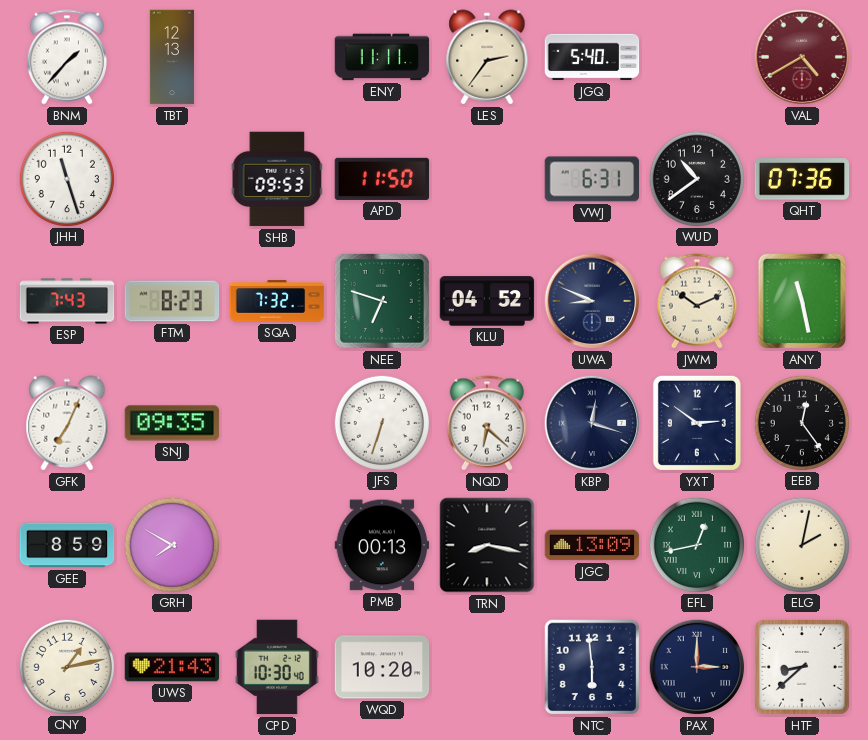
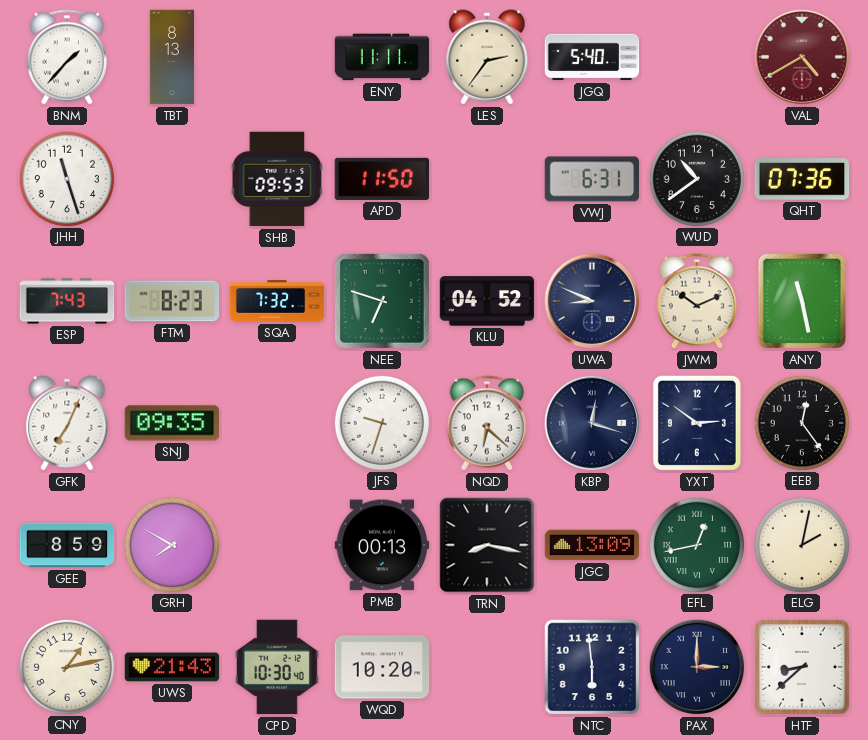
TBT: 12:13 -> 8:13 (172, 57)
JFS: 6:33 -> 9:33 (381, 422)
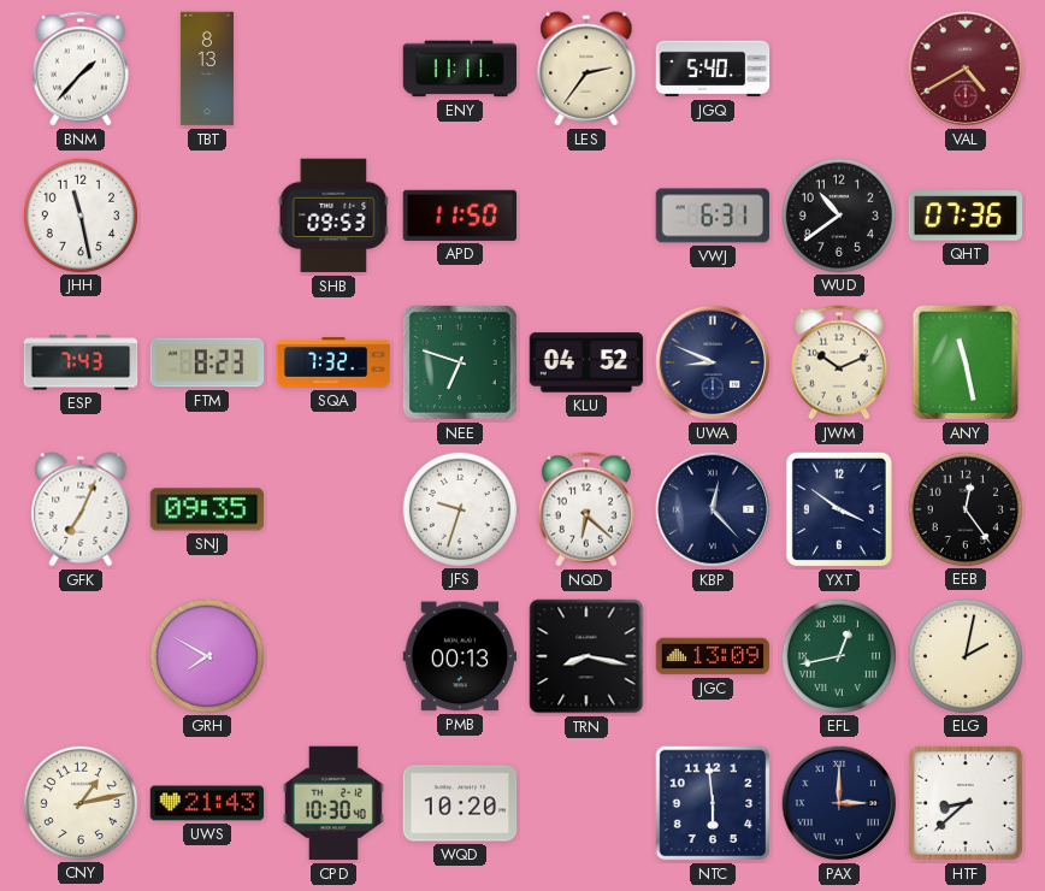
JHH: 11:27 -> 11:28 (79, 214)
KBP: 12:18 -> 12:23 (713, 509)
YXT: 2:51 -> 3:51 (839, 509)
GEE: 8:59 -> none (67, 545)
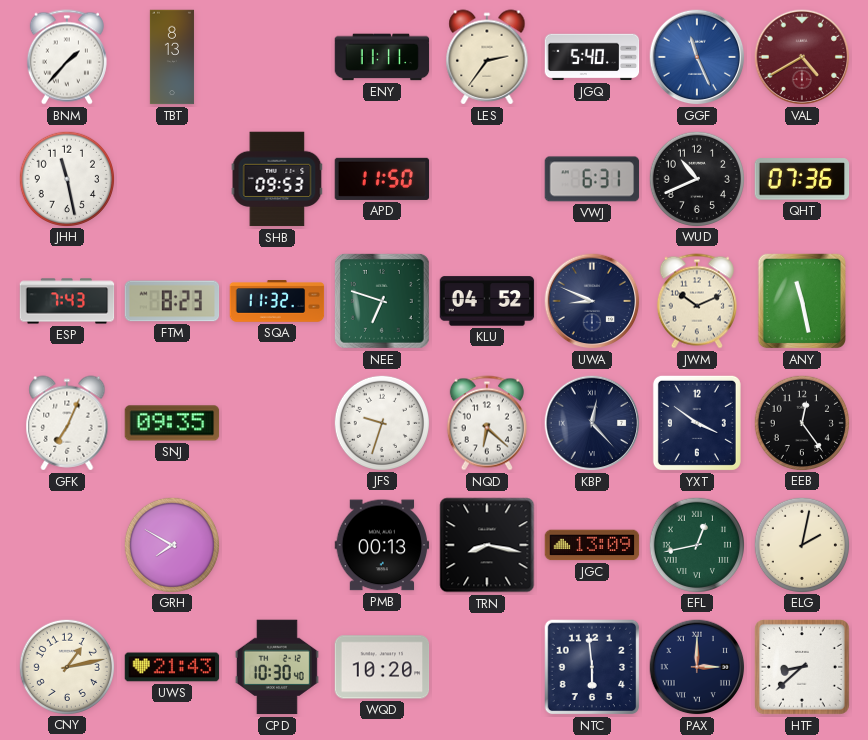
GGF: none -> 11:26 (697, 57)
WUD: 10:39 -> 10:41 (696, 178)
SQA: 7:32 -> 11:32 (277, 301)
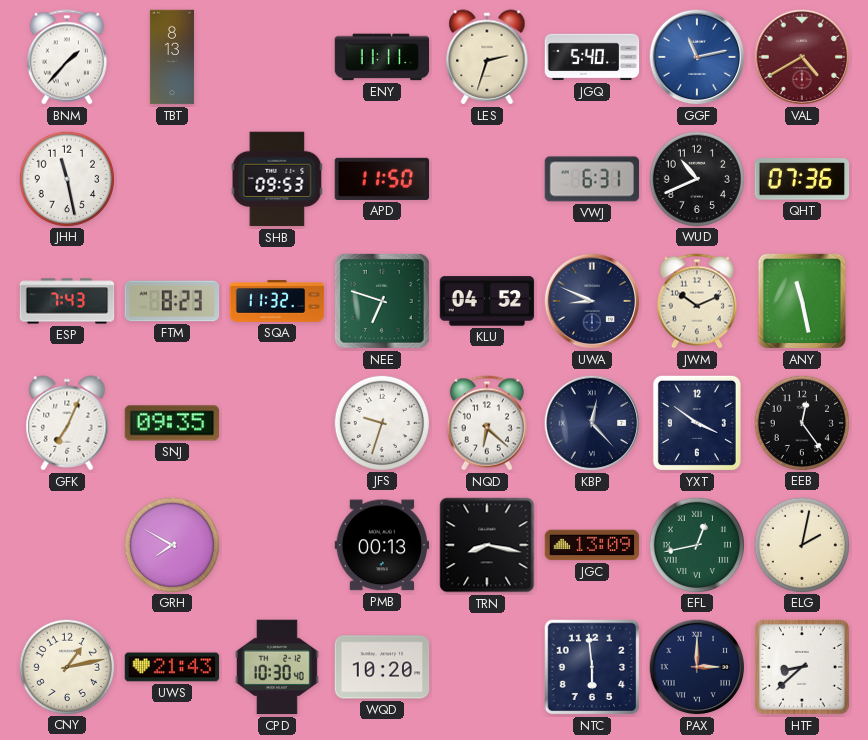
LES: 2:36 -> 2:33 (487, 57)
GGF: 11:26 -> 11:13 (697, 57)
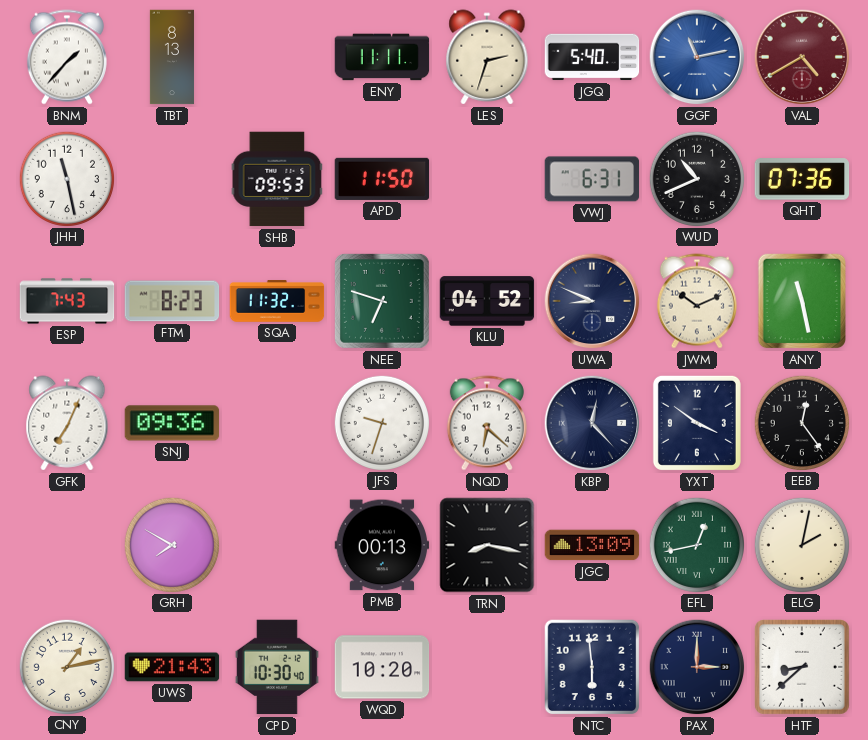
SNJ: 09:35 -> 09:36 (172, 423)
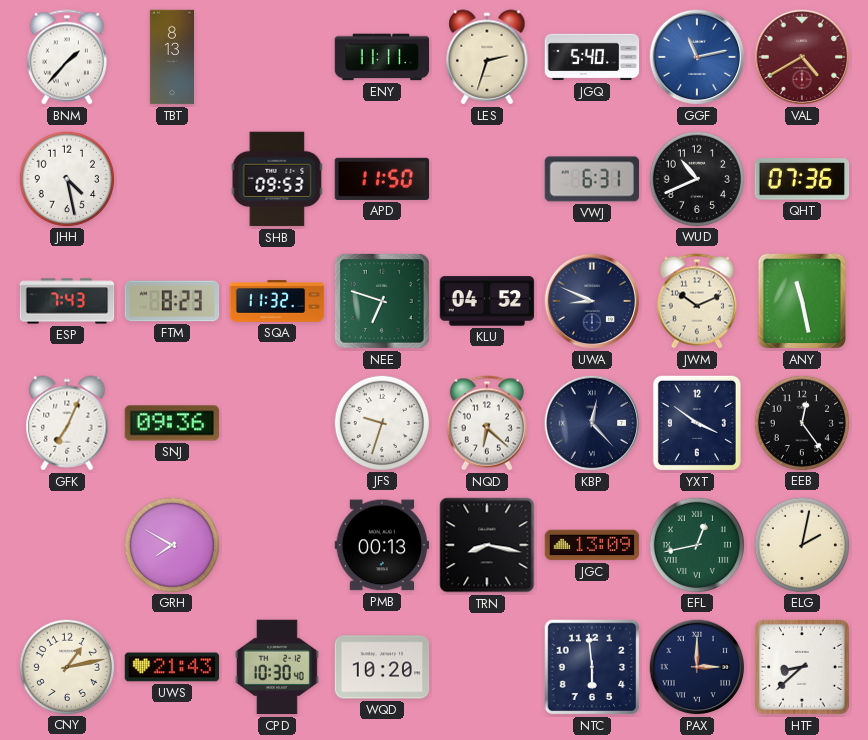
JHH: 11:28 -> 4:28 (66, 178)
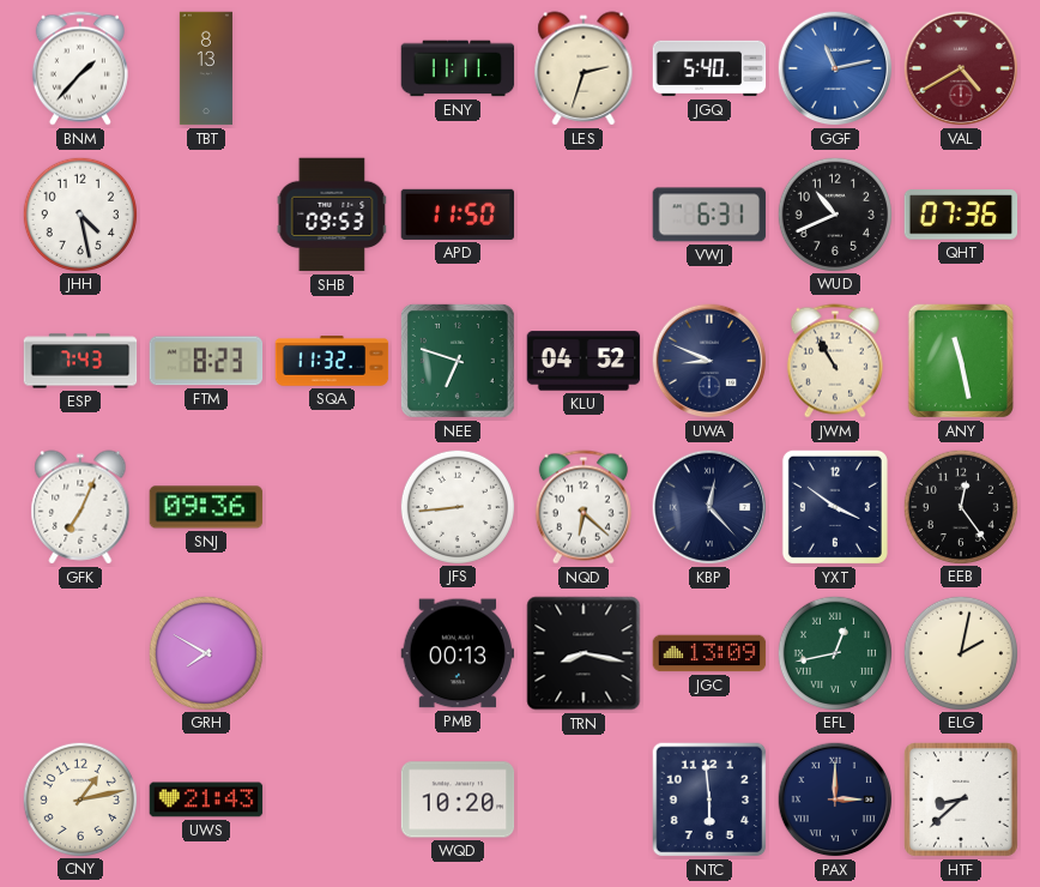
JWM: 10:11 -> 10:55 (835, 361)
JFS: 9:33 -> 8:44 (456, 506)
CPD: 10:30 -> none (277, 667)
